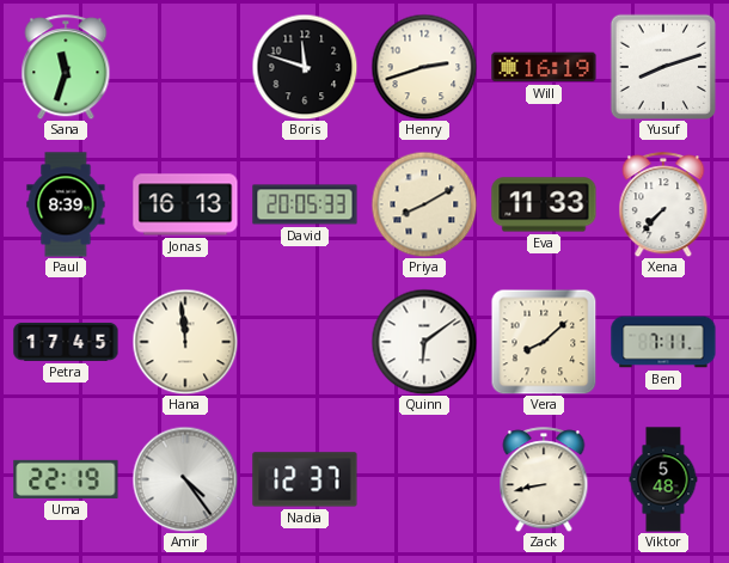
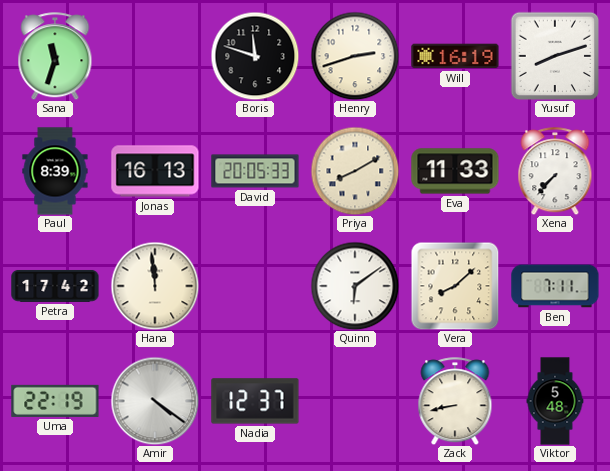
Petra: 17:45 -> 17:42 (55, 286)
Amir: 4:24 -> 4:21 (155, 401)
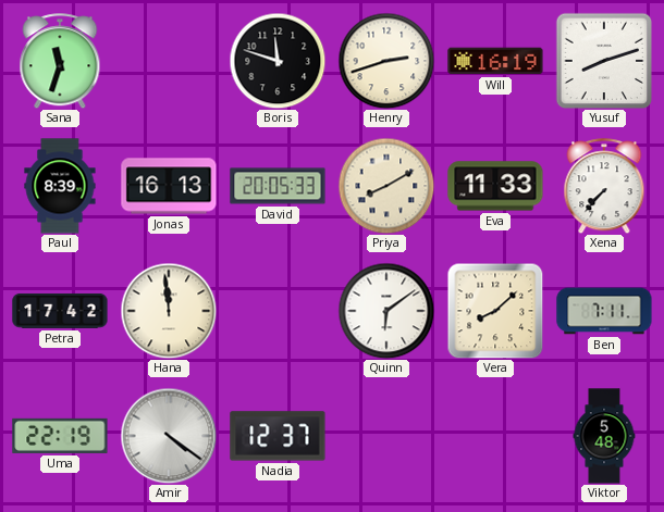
Zack: 8:43 -> none (455, 401)
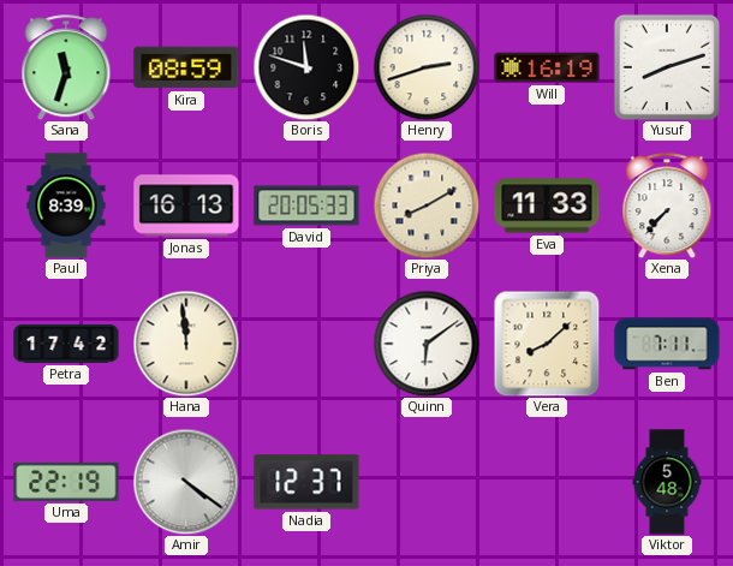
Kira: none -> 08:59 (186, 67)
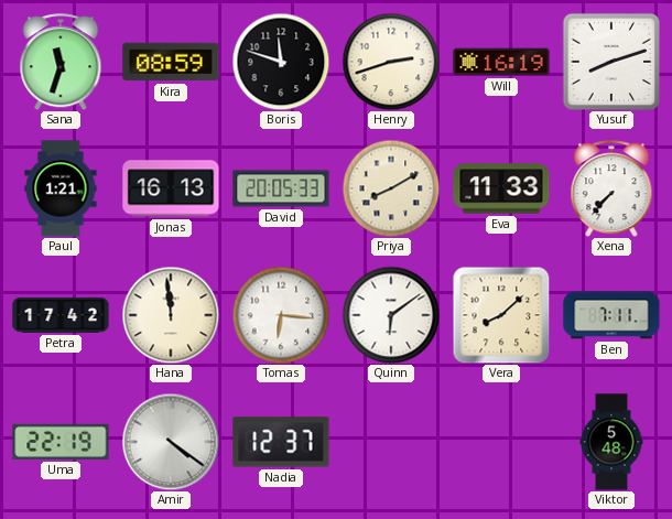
Paul: 8:39 -> 1:21 (61, 188)
Tomas: none -> 6:16 (281, 315)
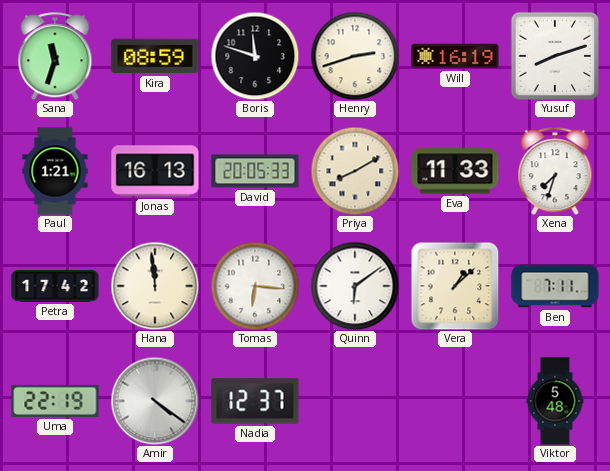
Xena: 7:37 -> 7:33 (555, 171)
Vera: 8:08 -> 1:08 (455, 286)
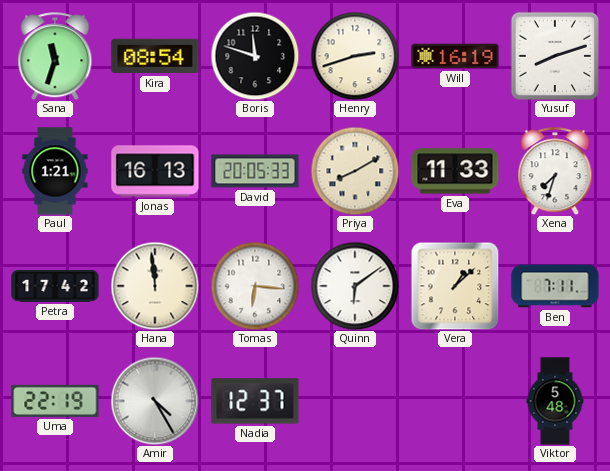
Kira: 08:59 -> 08:54 (155, 56)
Amir: 4:21 -> 4:25 (155, 401)
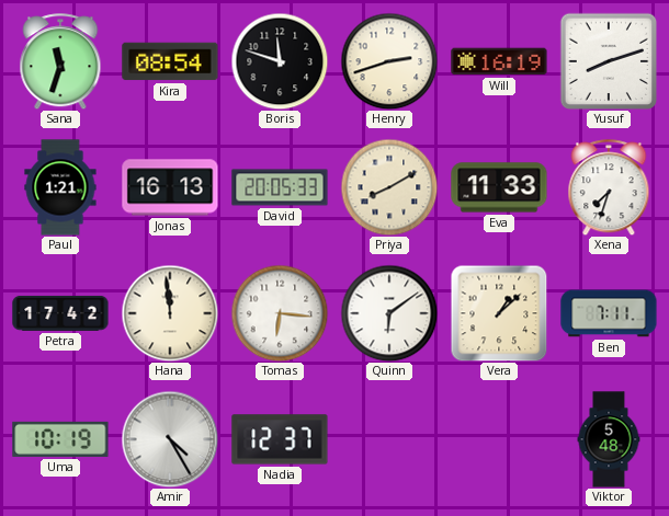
Uma: 22:19 -> 10:19 (60, 439)
